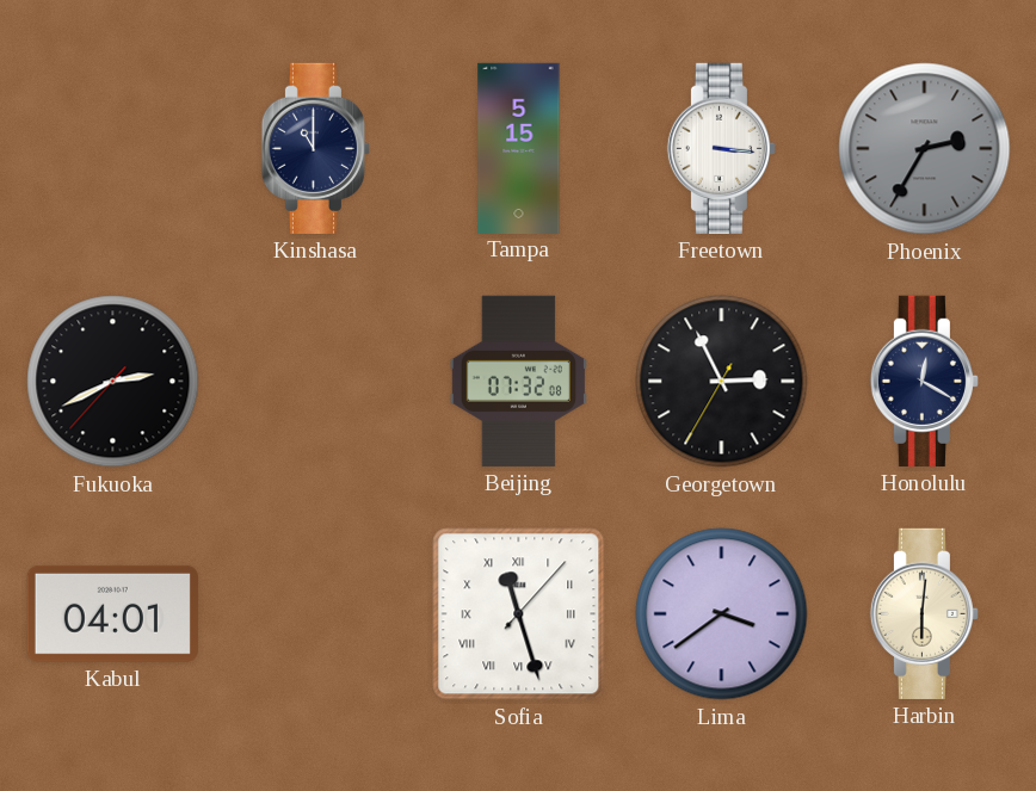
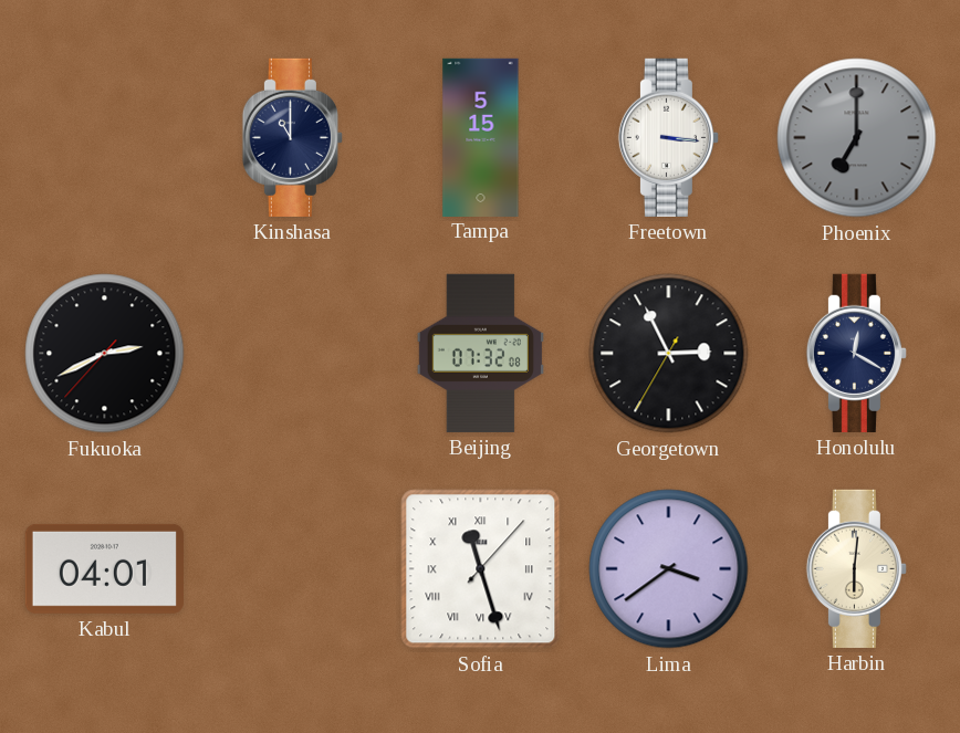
Phoenix: 2:35 -> 7:00 (857, 138)
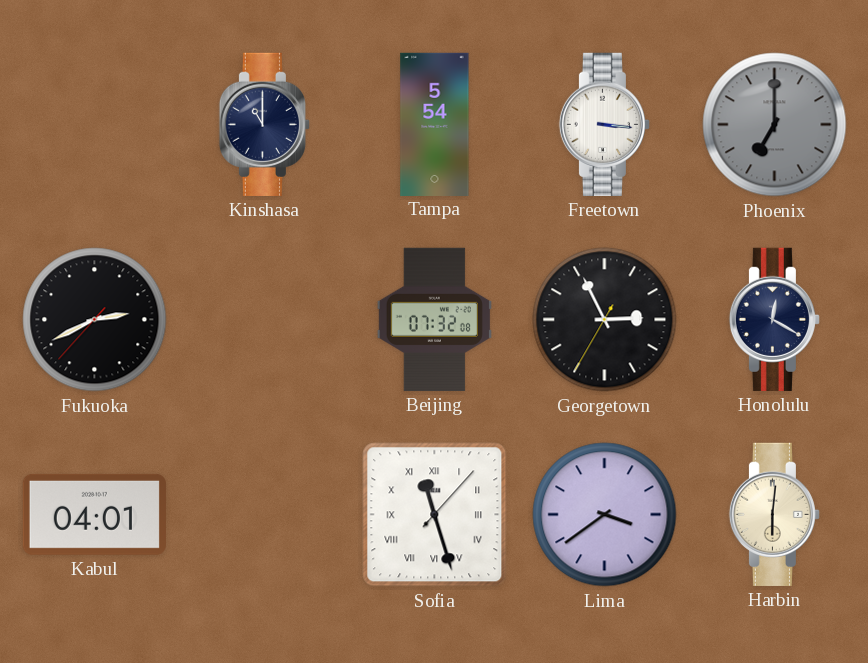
Tampa: 5:15 -> 5:54 (435, 124)
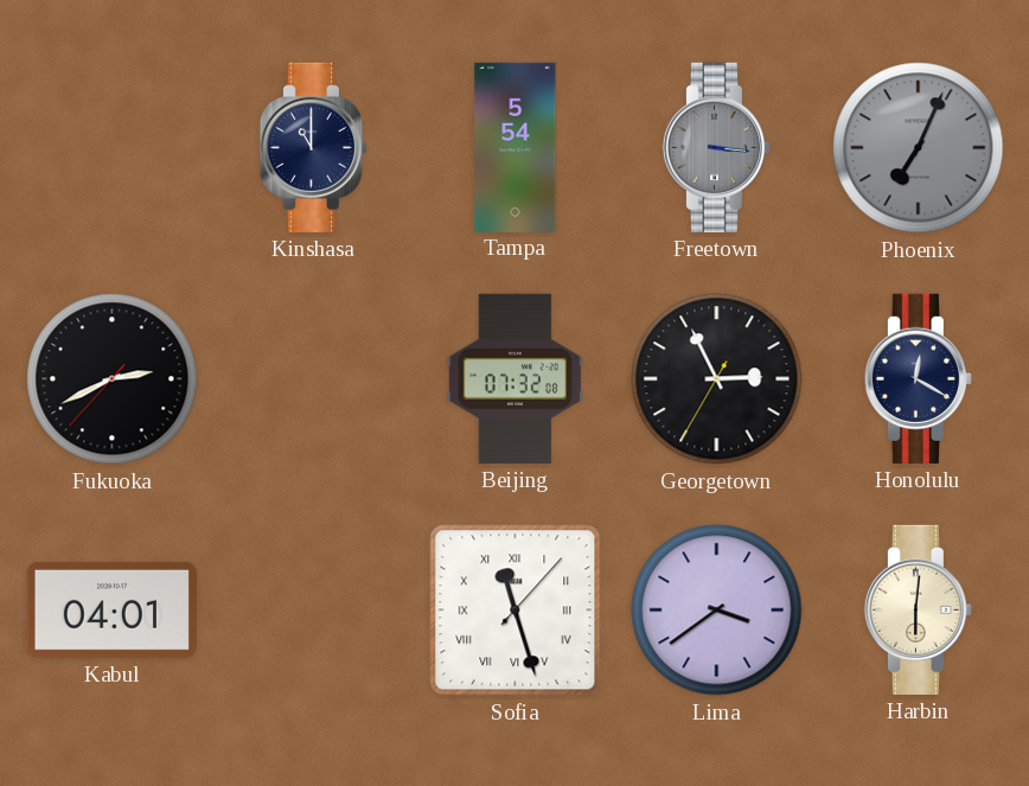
Freetown dial: white -> grey (716, 147)
Phoenix: 7:00 -> 7:04 (919, 148)
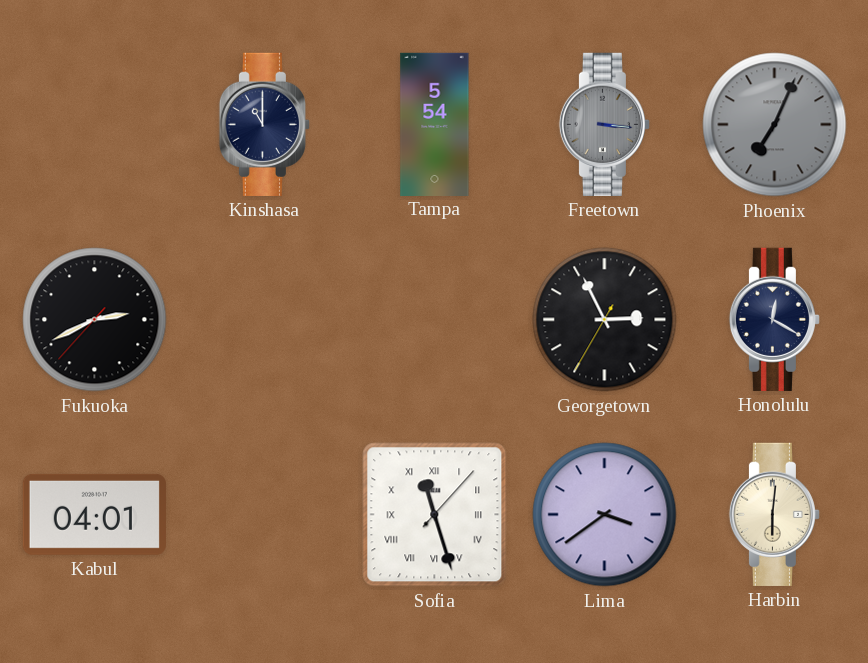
Beijing: 07:32 -> none (514, 378)
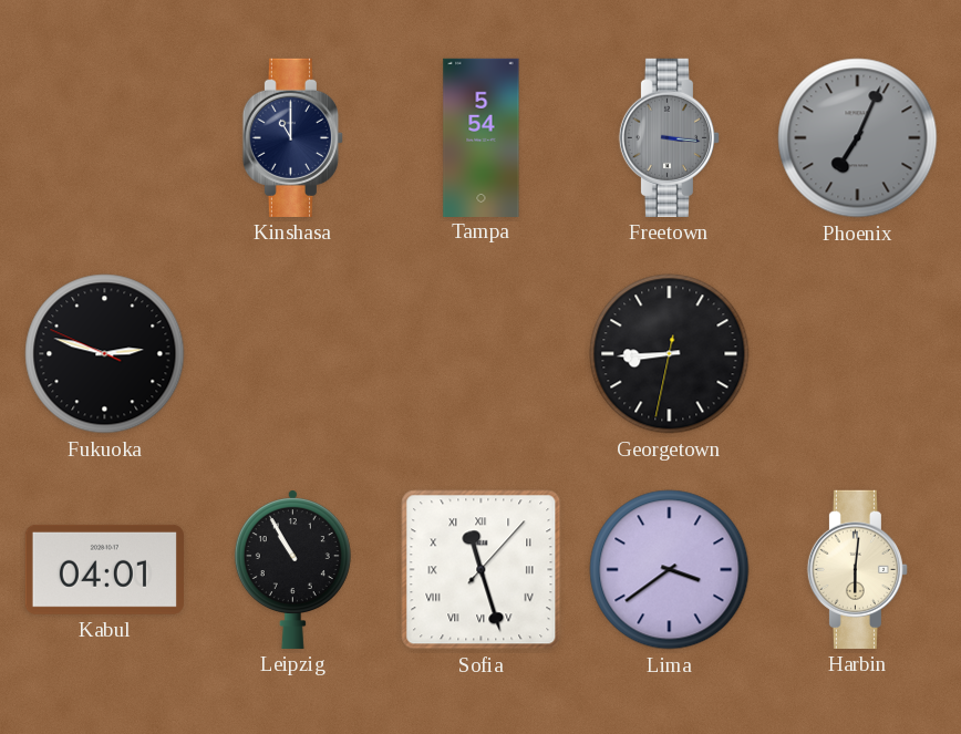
Fukuoka: 2:40 -> 2:47 (105, 354)
Georgetown: 2:55 -> 8:44 (670, 354)
Honolulu: 12:20 -> none (774, 319)
Leipzig: none -> 10:55 (292, 569)
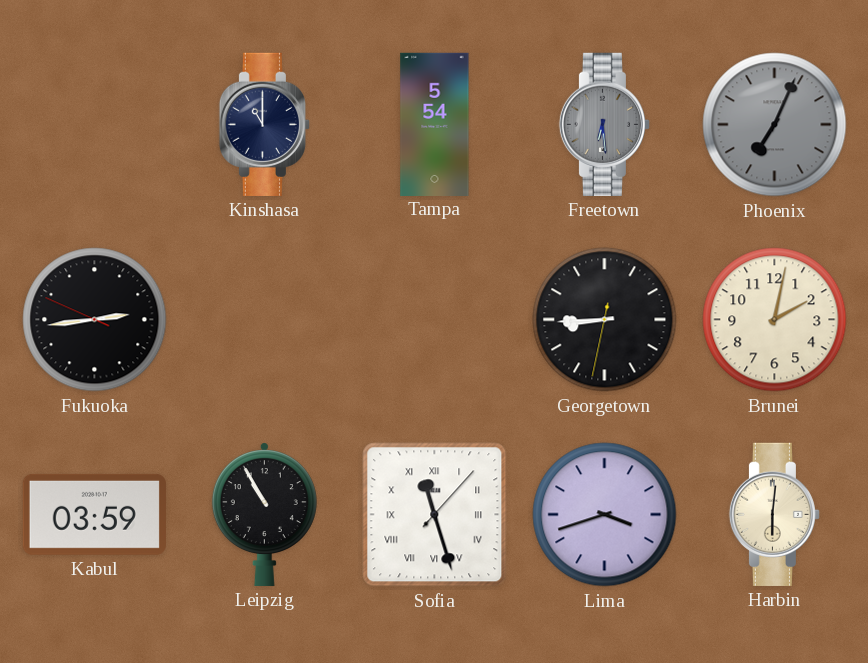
Freetown: 3:16 -> 6:29 (604, 124)
Fukuoka: 2:47 -> 2:43 (95, 320)
Brunei: none -> 2:02 (775, 320)
Kabul: 04:01 -> 03:59 (94, 514)
Lima: 3:39 -> 3:42 (605, 515)
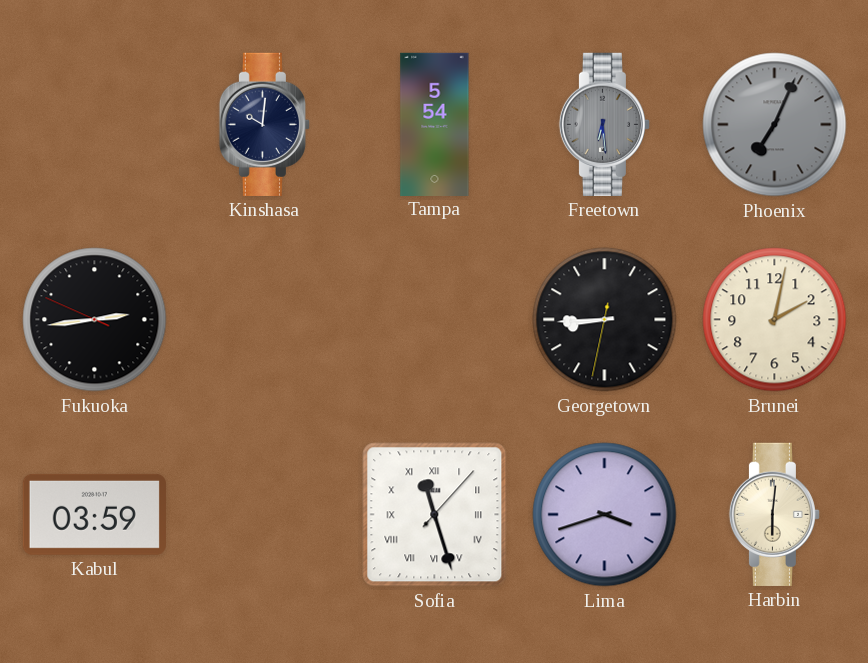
Kinshasa: 11:00 -> 10:01 (264, 124)
Leipzig: 10:55 -> none (264, 514)
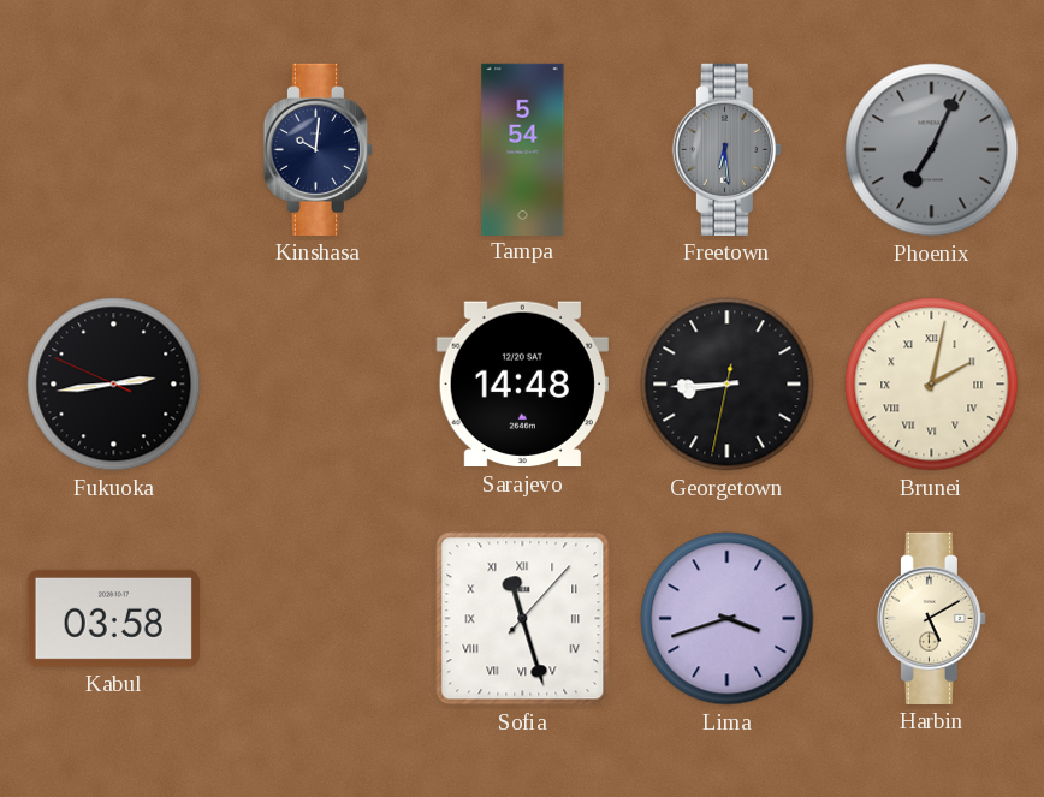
Sarajevo: none -> 14:48 (522, 385)
Brunei numerals: Arabic -> Roman (932, 385)
Kabul: 03:59 -> 03:58 (113, 618)
Harbin: 6:01 -> 5:10 (931, 618)
